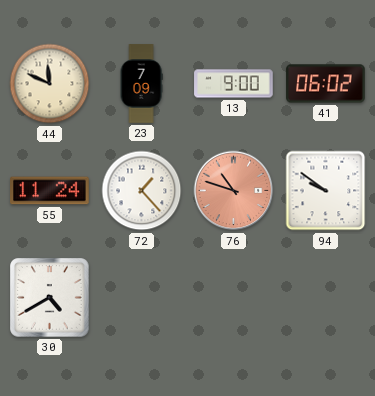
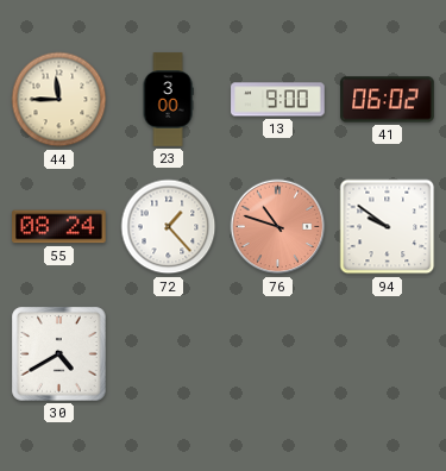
44: 11:49 -> 11:45 (59, 100)
23: 7:09 -> 3:00 (168, 100)
55: 11:24 -> 08:24 (59, 227)
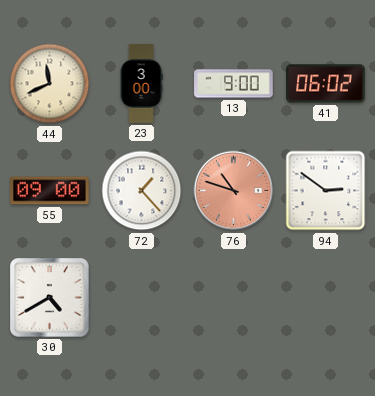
44: 11:45 -> 11:41 (50, 84)
55: 08:24 -> 09:00 (50, 191)
94: 9:51 -> 2:51 (326, 191)
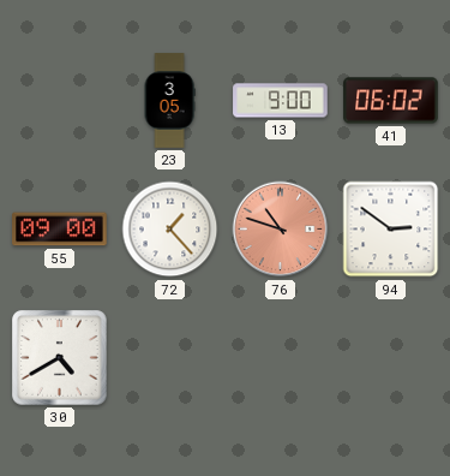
44: 11:41 -> none (50, 84)
23: 3:00 -> 3:05 (169, 101)
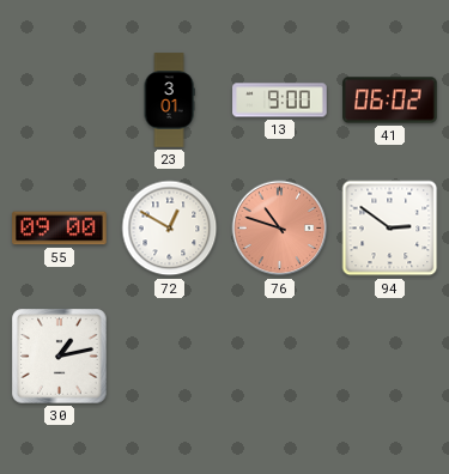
23: 3:05 -> 3:01 (169, 101)
72: 1:23 -> 12:50 (170, 229)
30: 4:40 -> 1:13 (60, 357)
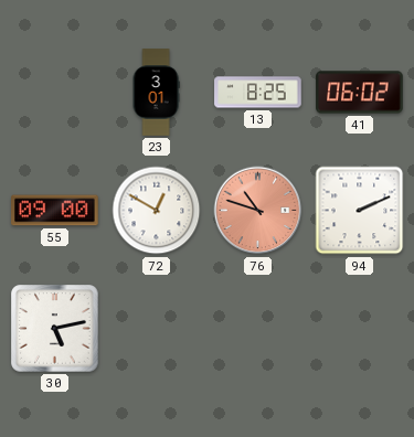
13: 9:00 -> 8:25 (258, 93)
94: 2:51 -> 2:11 (360, 211)
30: 1:13 -> 5:13 (55, 329)
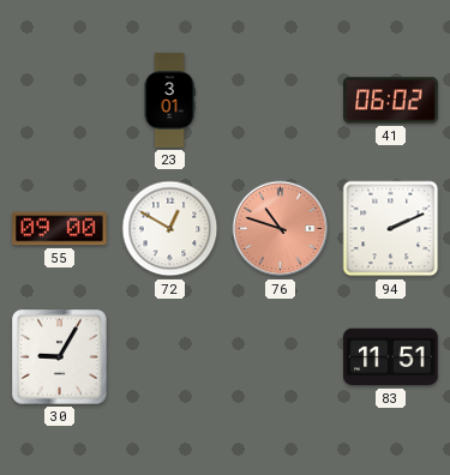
13: 8:25 -> none (258, 93)
30: 5:13 -> 9:05 (60, 357)
83: none -> 11:51 (391, 357)
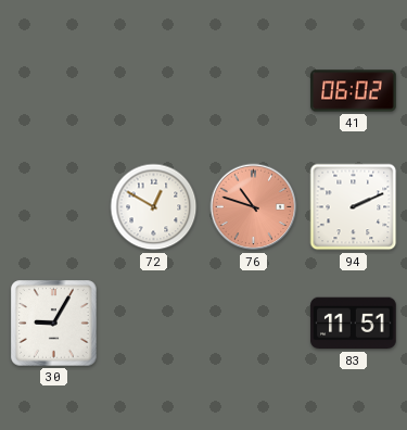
23: 3:01 -> none (169, 101)
55: 09:00 -> none (60, 229)
